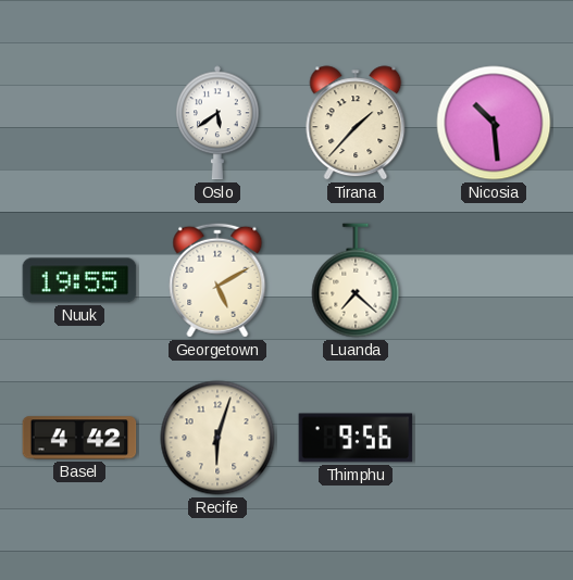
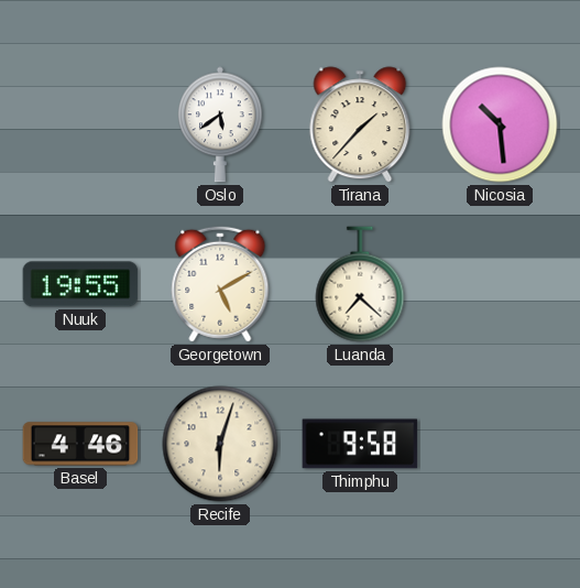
Basel: 4:42 -> 4:46 (80, 444)
Thimphu: 9:56 -> 9:58 (360, 444)
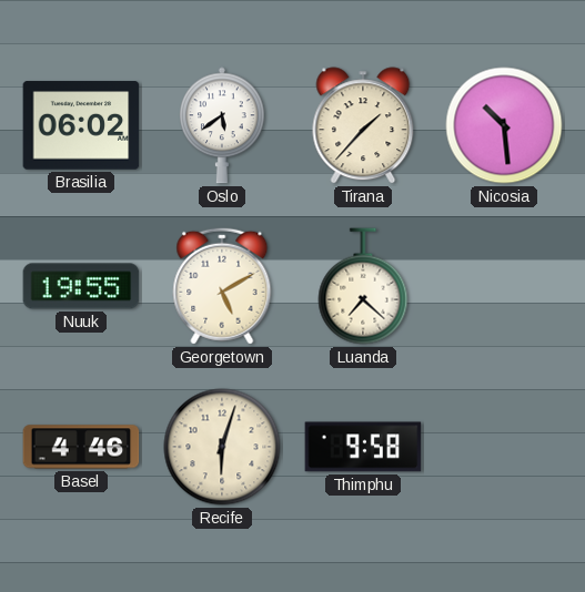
Brasilia: none -> 06:02 (81, 125)
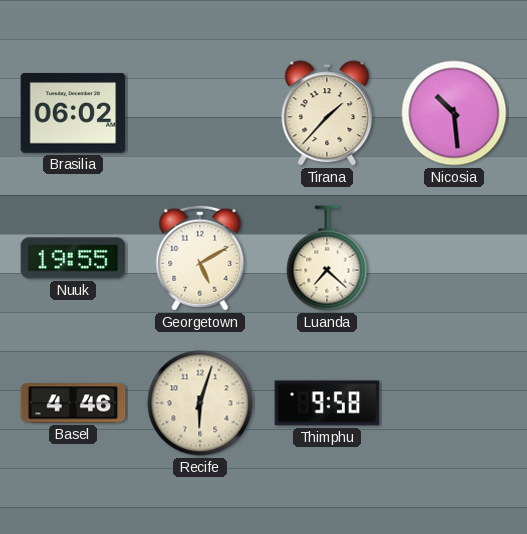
Oslo: 5:39 -> none (222, 125)
